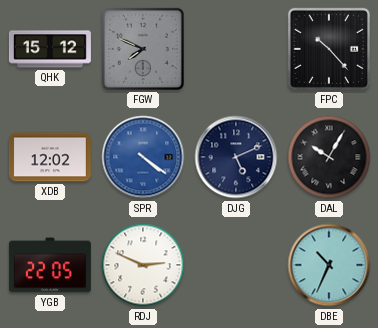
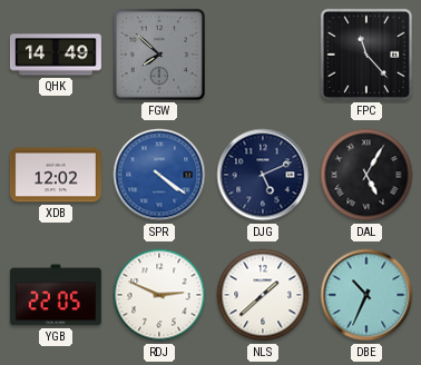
QHK: 15:12 -> 14:49 (56, 55)
FGW: 7:49 -> 7:52 (159, 55)
FPC: 10:23 -> 11:23 (366, 55)
DAL: 10:05 -> 5:05 (366, 175)
NLS: none -> 1:38 (263, 295)
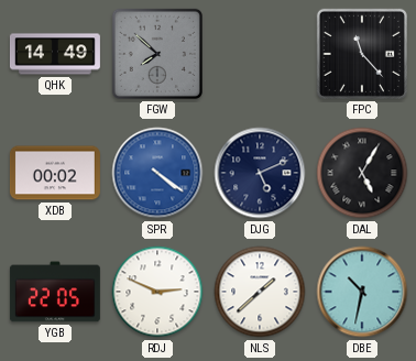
XDB: 12:02 -> 00:02 (55, 173)
DBE: 10:34 -> 10:32 (362, 292)
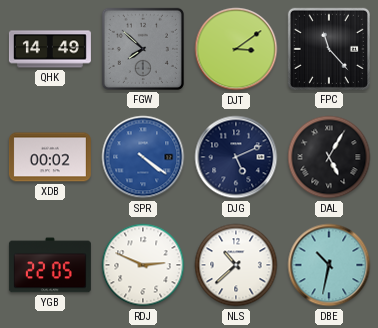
DJT: none -> 3:09 (236, 49)
NLS: 1:38 -> 10:38 (236, 265)
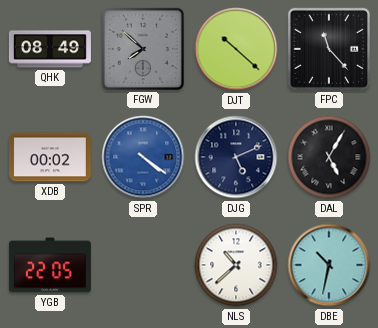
QHK: 14:49 -> 08:49 (50, 49)
DJT: 3:09 -> 10:22 (236, 49)
RDJ: 2:49 -> none (143, 265)
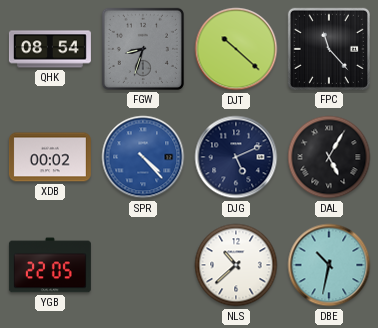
QHK: 08:49 -> 08:54 (50, 49)
FGW: 7:52 -> 8:33 (143, 49)
SPR: 4:21 -> 4:23 (143, 157)
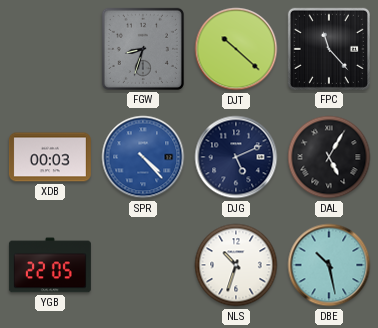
QHK: 08:54 -> none (50, 49)
XDB: 00:02 -> 00:03 (50, 157)
NLS: 10:38 -> 10:33 (236, 265)
DBE: 10:32 -> 10:28 (329, 265)
